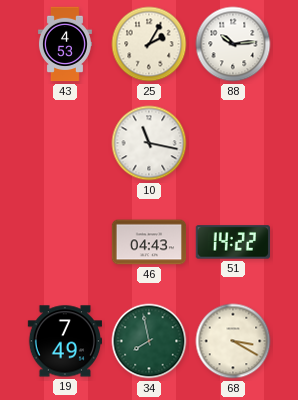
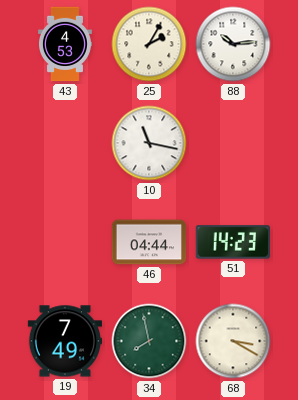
46: 04:43 -> 04:44 (149, 242)
51: 14:22 -> 14:23 (232, 242)
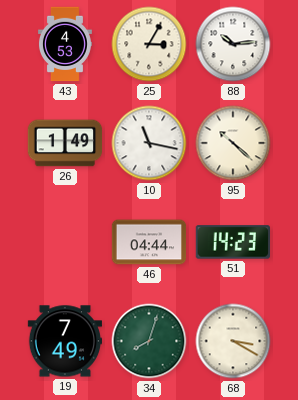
25: 2:05 -> 3:05 (149, 44)
26: none -> 1:49 (65, 143)
95: none -> 10:22 (233, 143)
34: 7:58 -> 8:03 (149, 341)
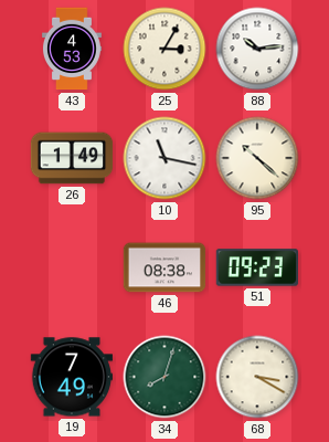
46: 04:44 -> 08:38 (164, 267)
51: 14:23 -> 09:23 (256, 267)
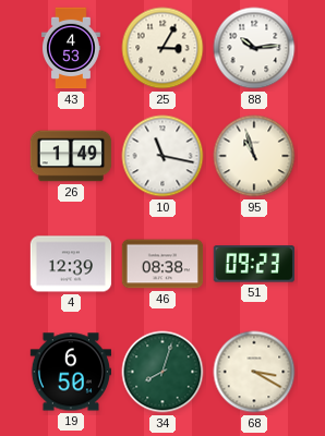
95: 10:22 -> 10:57 (254, 156)
4: none -> 12:39 (71, 264)
19: 7:49 -> 6:50 (71, 372)
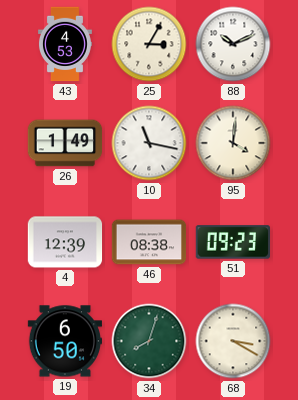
88: 10:14 -> 10:11 (233, 44)
95: 10:57 -> 4:01 (233, 143)
